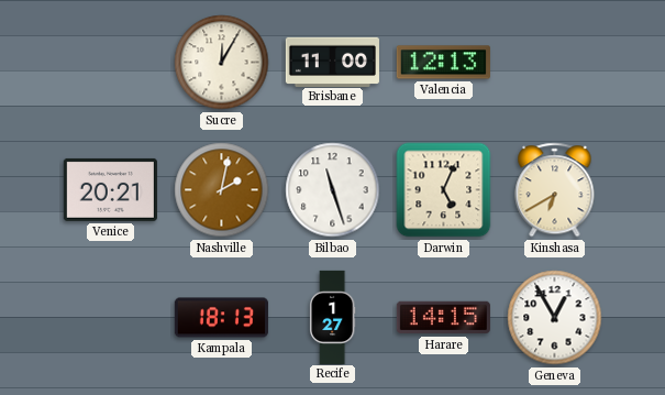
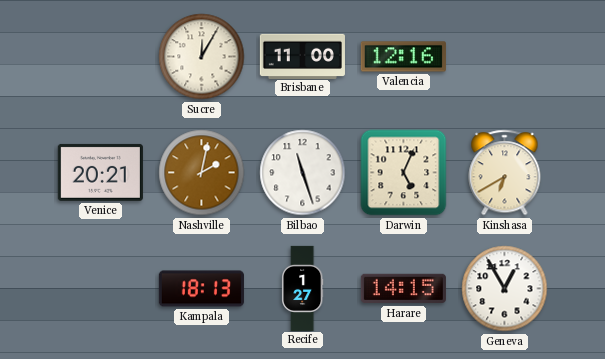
Valencia: 12:13 -> 12:16 (403, 57)
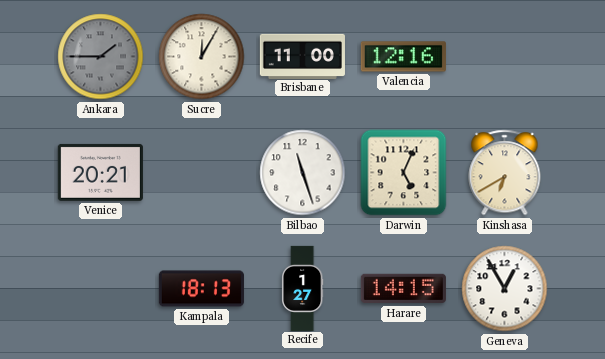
Ankara: none -> 1:45 (101, 57)
Nashville: 2:02 -> none (202, 173)
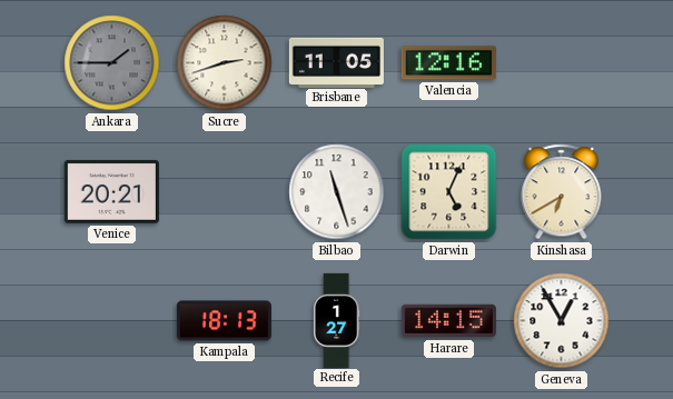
Sucre: 12:05 -> 2:42 (225, 63)
Brisbane: 11:00 -> 11:05 (336, 62)
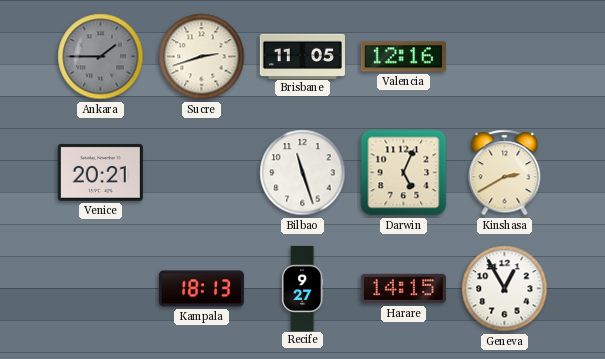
Kinshasa: 6:40 -> 2:40 (505, 173)
Recife: 1:27 -> 9:27 (303, 288)
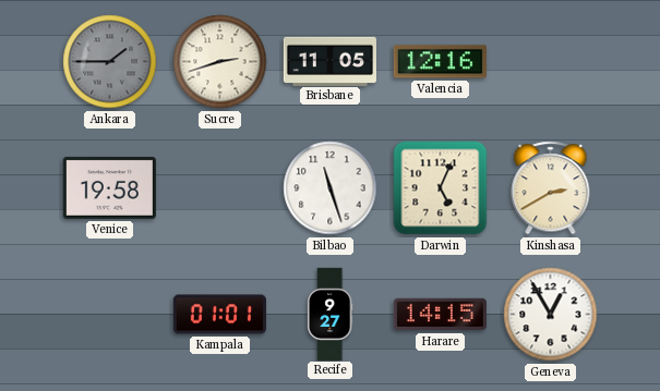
Venice: 20:21 -> 19:58 (109, 187)
Kampala: 18:13 -> 01:01 (219, 315)
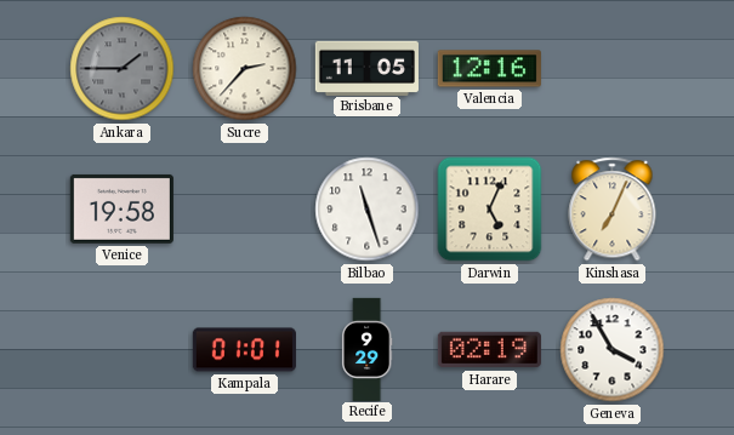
Sucre: 2:42 -> 2:37 (245, 69)
Kinshasa: 2:40 -> 7:04 (613, 210)
Recife: 9:27 -> 9:29 (368, 349)
Harare: 14:15 -> 02:19 (489, 350)
Geneva: 12:55 -> 3:55 (613, 350)
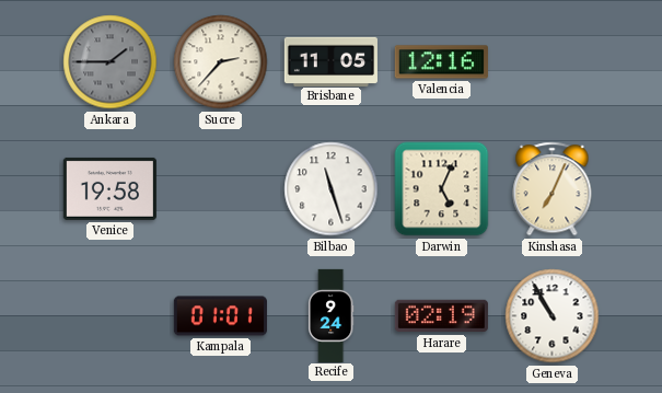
Recife: 9:29 -> 9:24 (332, 315)
Geneva: 3:55 -> 10:55 (553, 316)
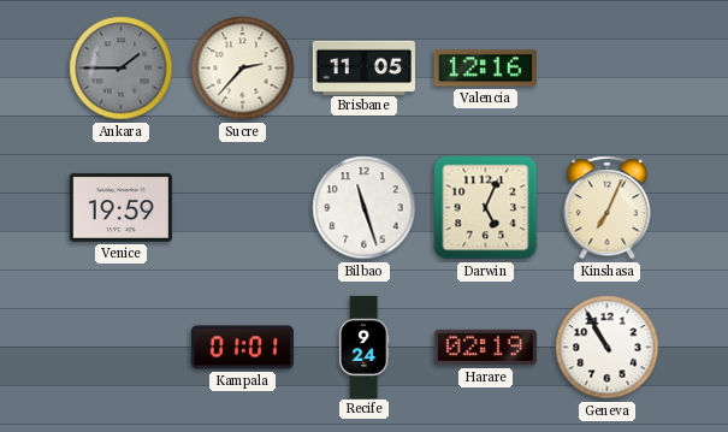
Venice: 19:58 -> 19:59 (120, 207)
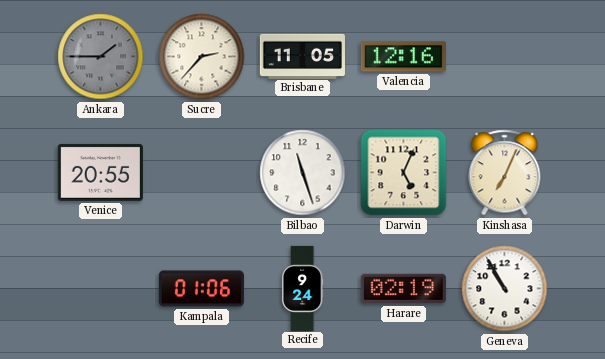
Venice: 19:59 -> 20:55 (100, 172)
Kampala: 01:01 -> 01:06 (201, 289)
